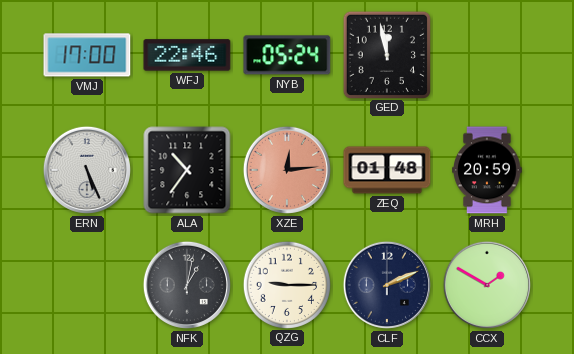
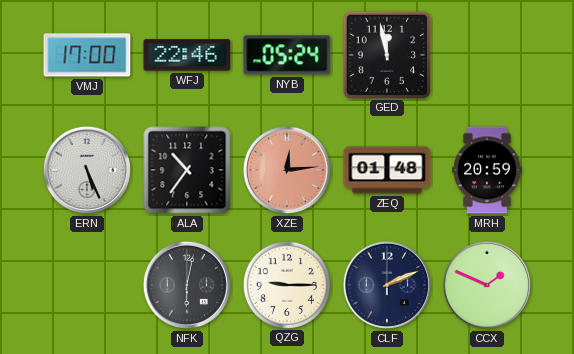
NFK: 1:02 -> 6:02 (187, 285)
CCX: 1:50 -> 1:49 (487, 285)
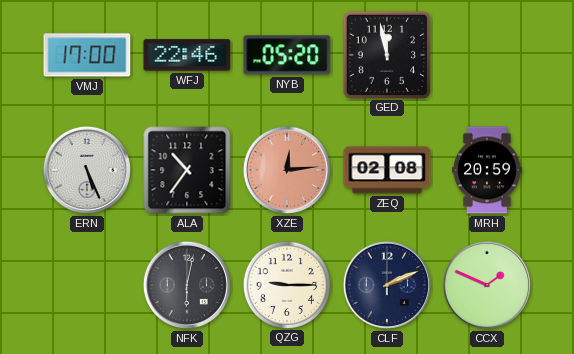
NYB: 05:24 -> 05:20 (287, 55)
ZEQ: 01:48 -> 02:08 (387, 170)
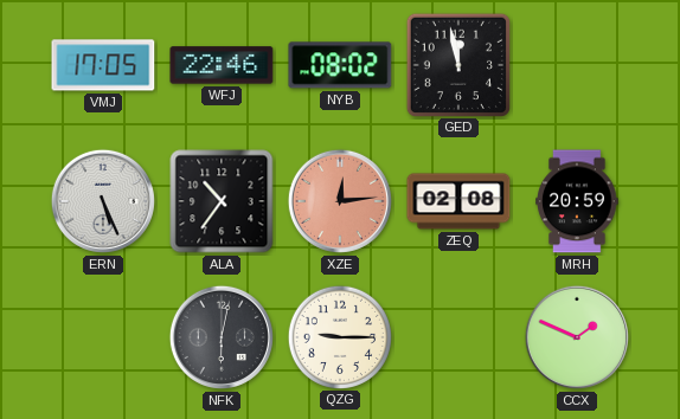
VMJ: 17:00 -> 17:05 (103, 65)
NYB: 05:20 -> 08:02 (340, 65)
CLF: 2:11 -> none (387, 285)
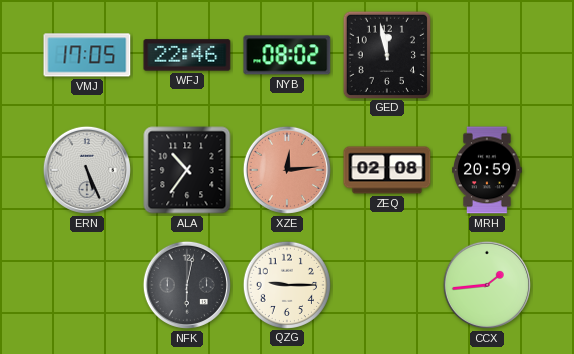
CCX: 1:49 -> 1:44 (487, 285)
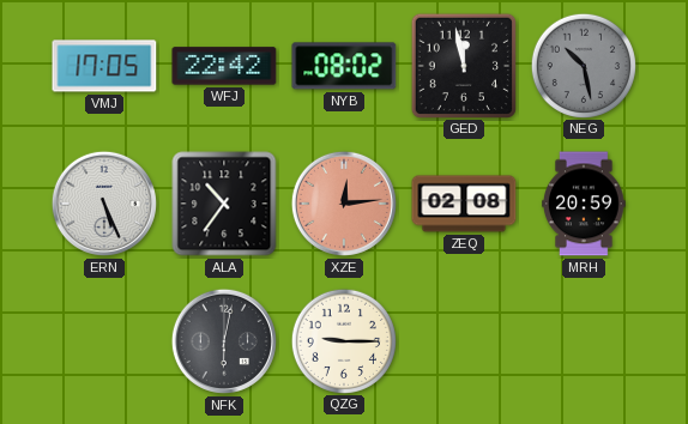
WFJ: 22:46 -> 22:42 (224, 66)
NEG: none -> 10:28 (583, 65)
CCX: 1:44 -> none (487, 285)
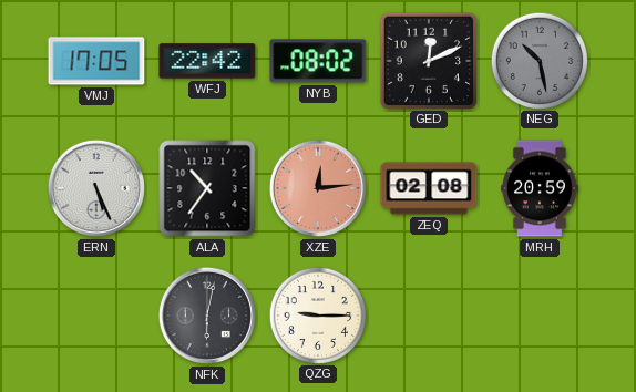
GED: 11:58 -> 12:11 (428, 60)
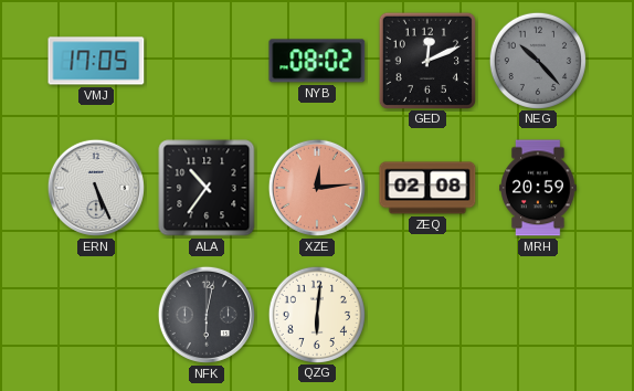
WFJ: 22:42 -> none (207, 61)
NEG: 10:28 -> 10:23 (537, 60)
QZG: 9:15 -> 6:01 (316, 314)
